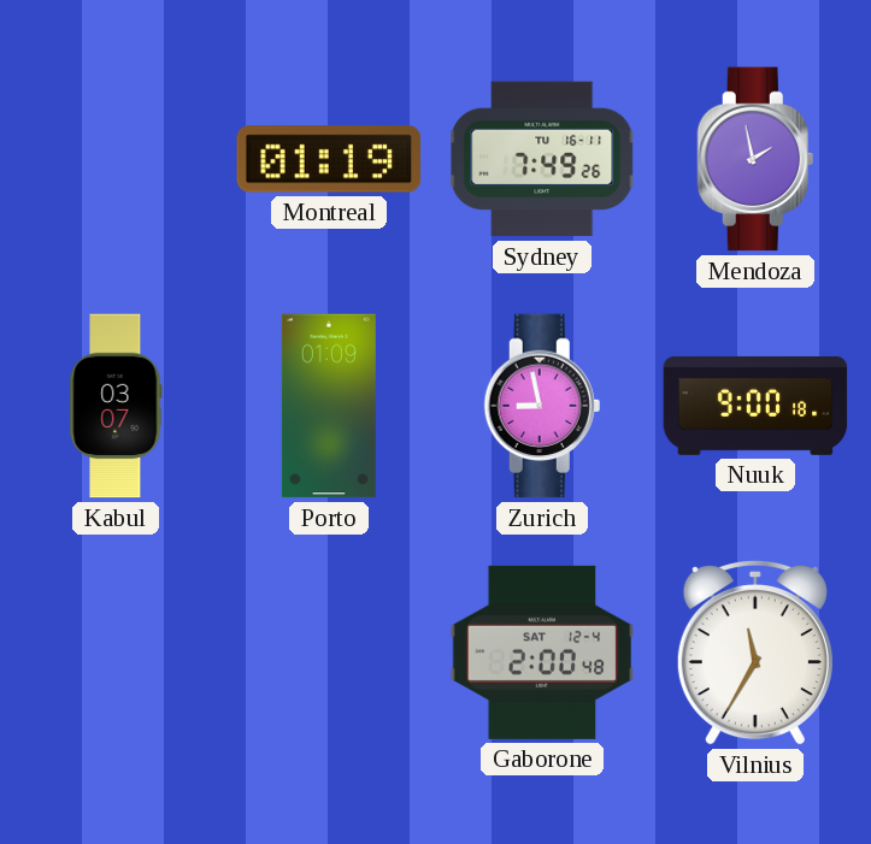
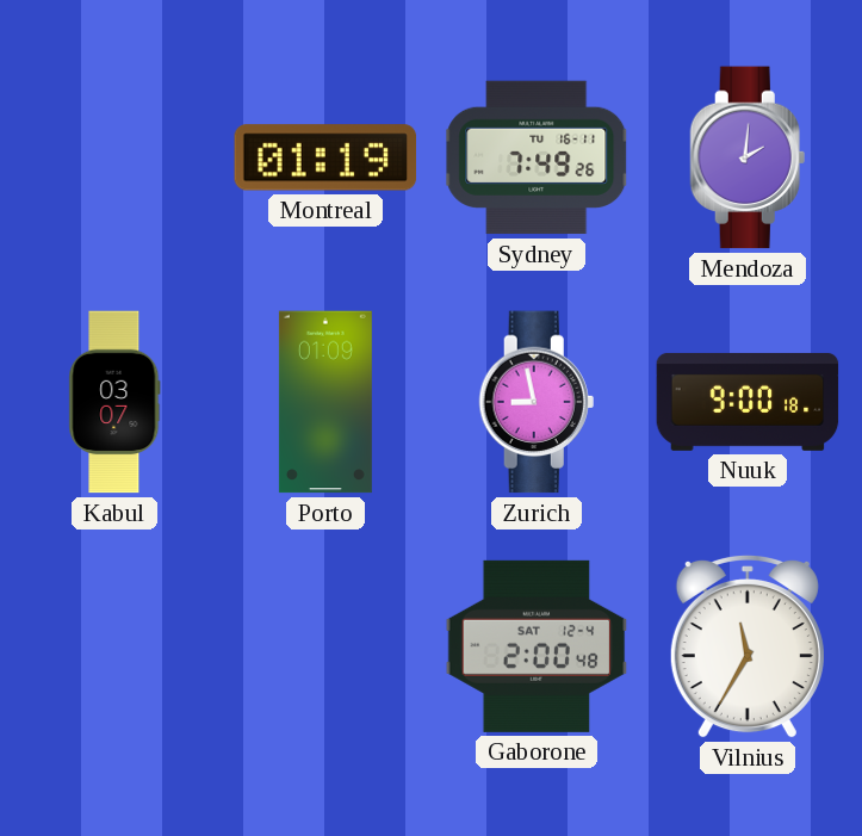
Mendoza: 1:58 -> 2:01 (748, 157)
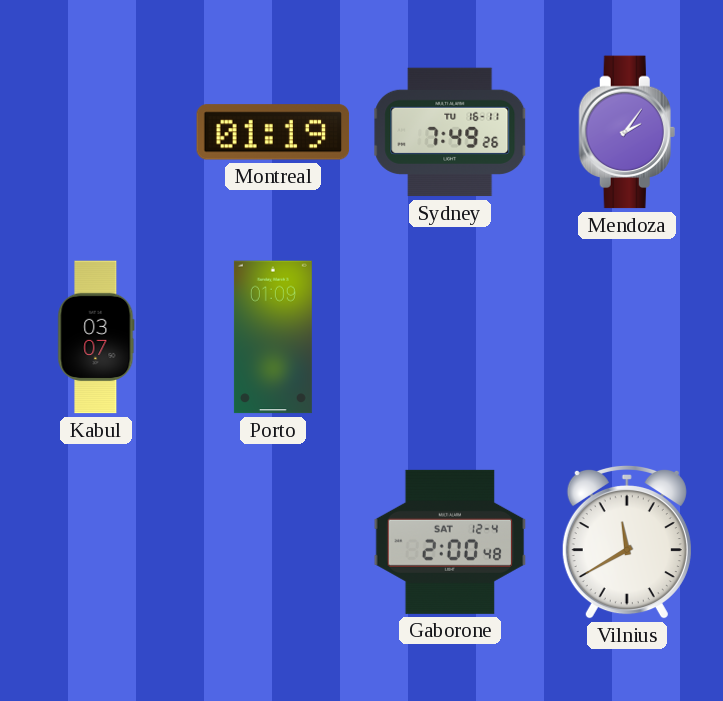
Mendoza: 2:01 -> 2:06 (627, 132)
Zurich: 8:58 -> none (537, 402)
Nuuk: 9:00 -> none (748, 402)
Vilnius: 11:35 -> 11:40 (627, 542)
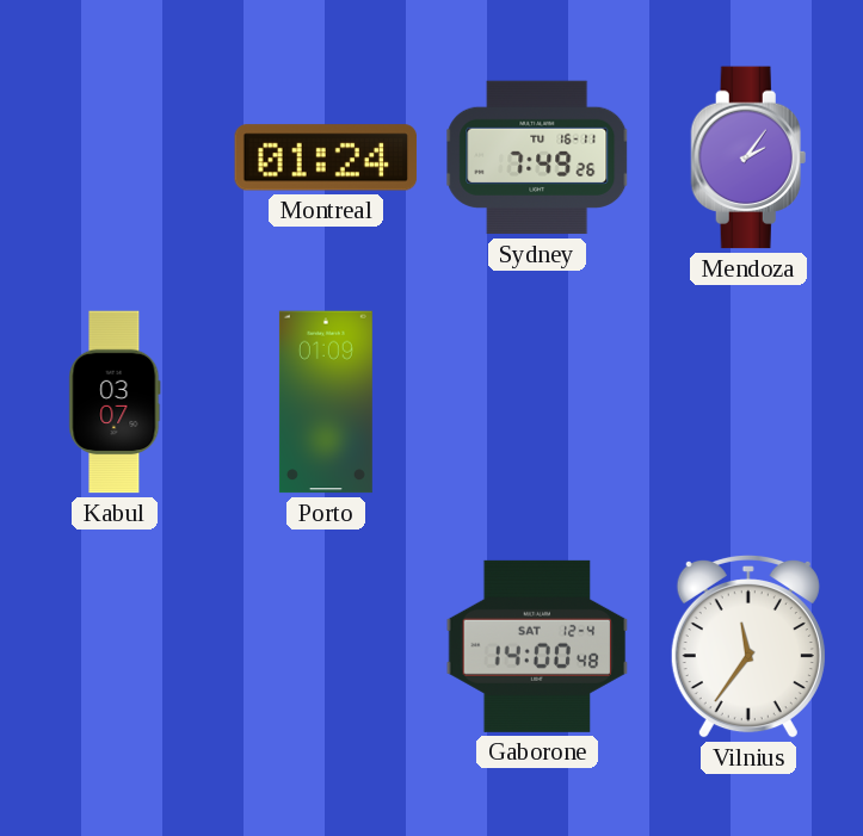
Montreal: 01:19 -> 01:24 (326, 157)
Gaborone: 2:00 -> 14:00 (537, 646)
Vilnius: 11:40 -> 11:36 (748, 646)
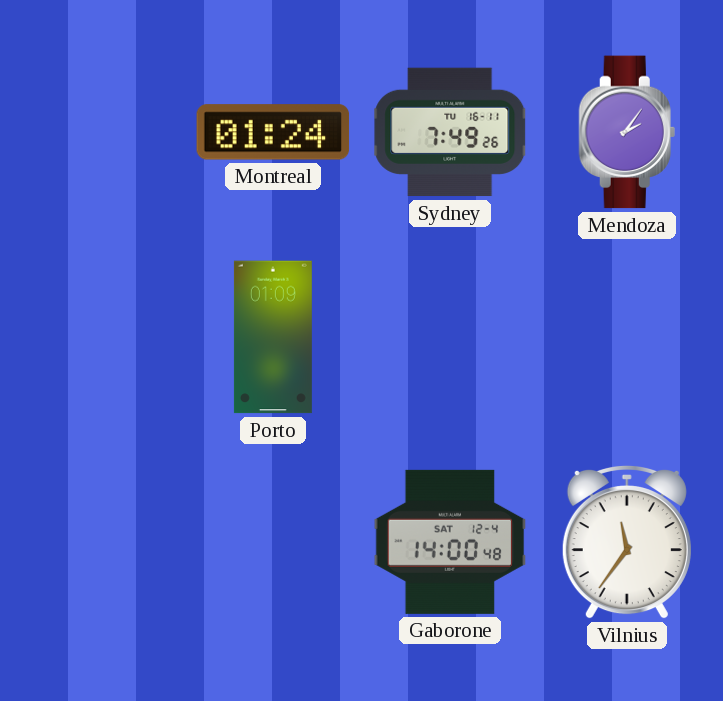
Kabul: 03:07 -> none (115, 402)
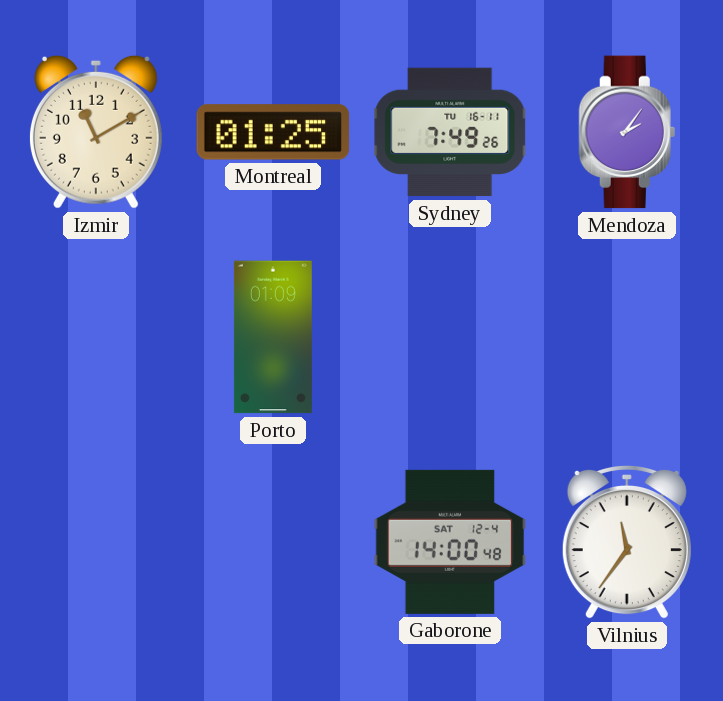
Izmir: none -> 11:10 (96, 132)
Montreal: 01:24 -> 01:25 (273, 132)
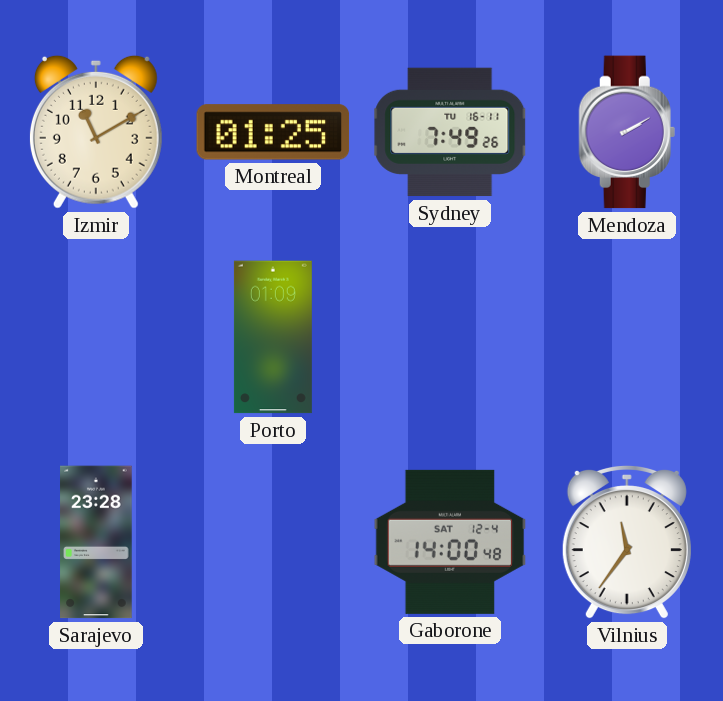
Mendoza: 2:06 -> 2:10 (627, 132)
Sarajevo: none -> 23:28 (96, 542)
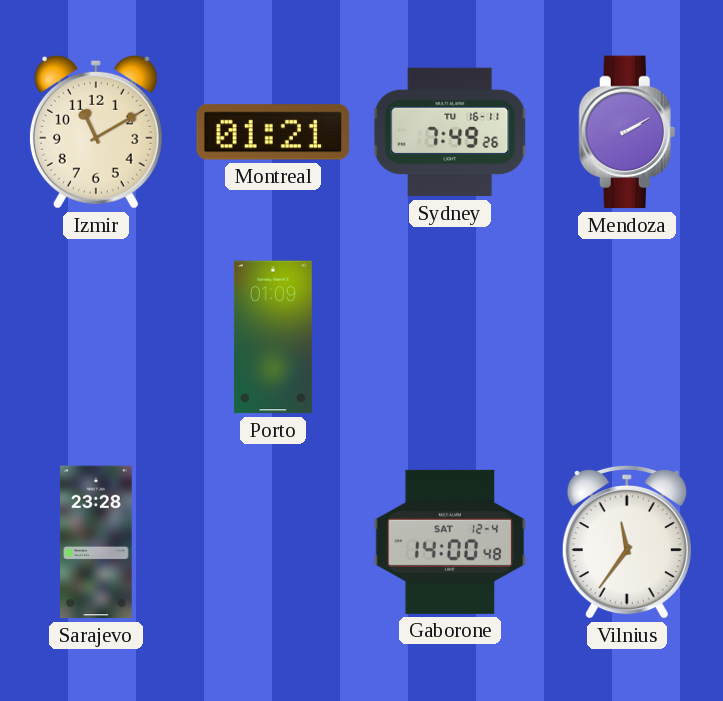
Montreal: 01:25 -> 01:21 (273, 132)
